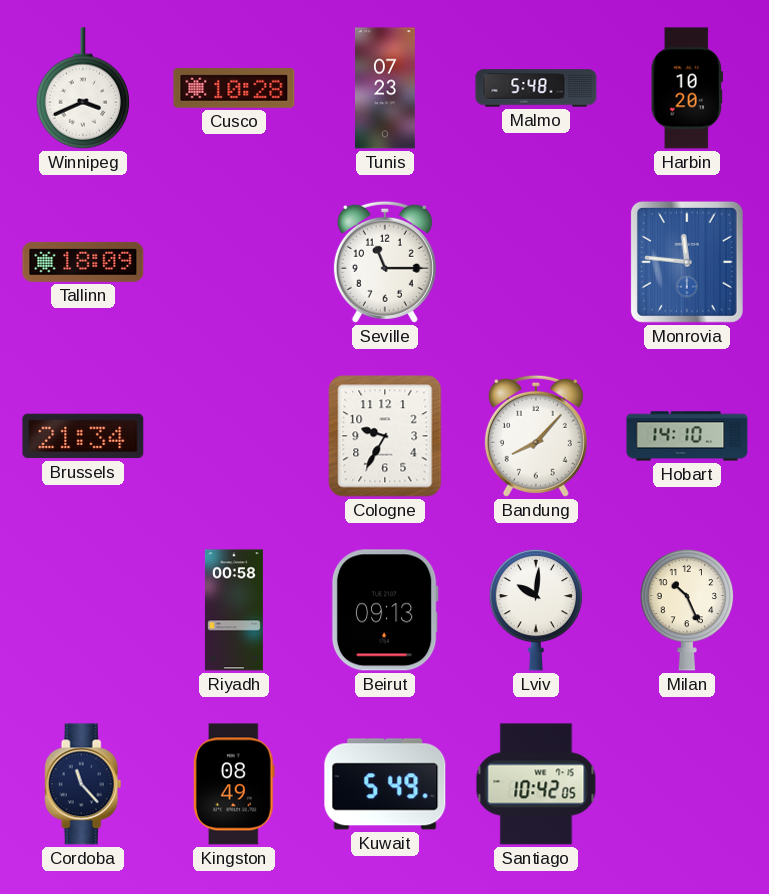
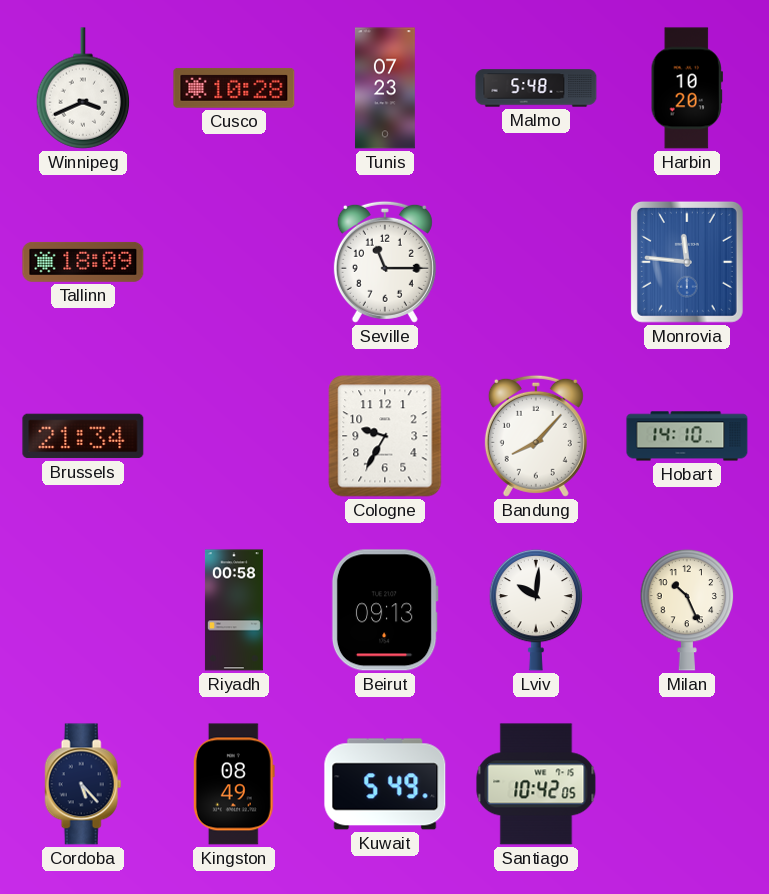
Cordoba: 11:23 -> 5:23 (83, 784)
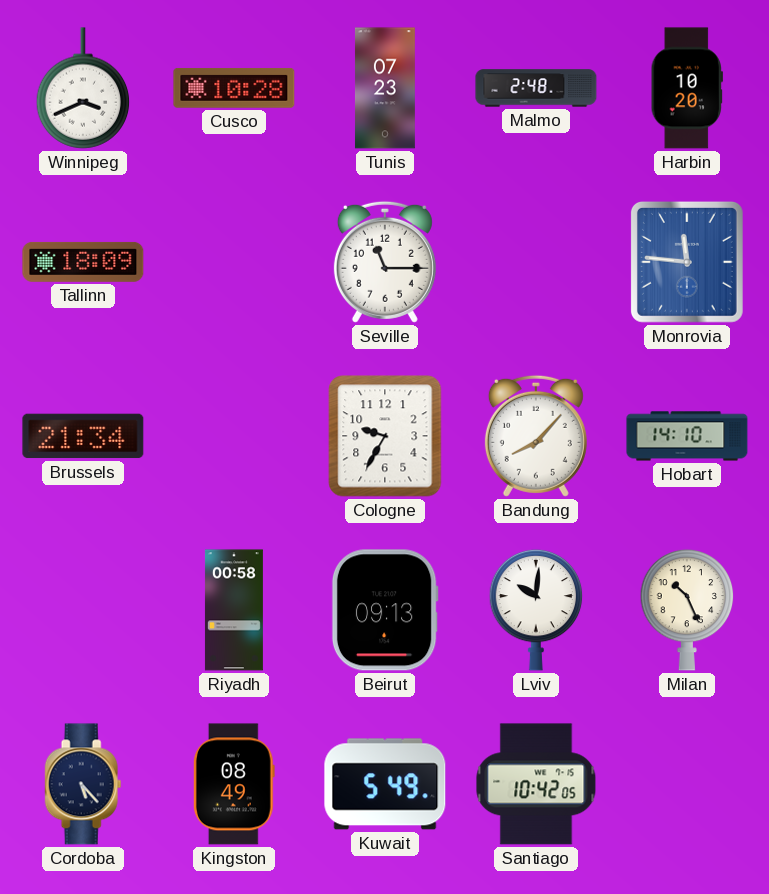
Malmo: 5:48 -> 2:48 (536, 88)
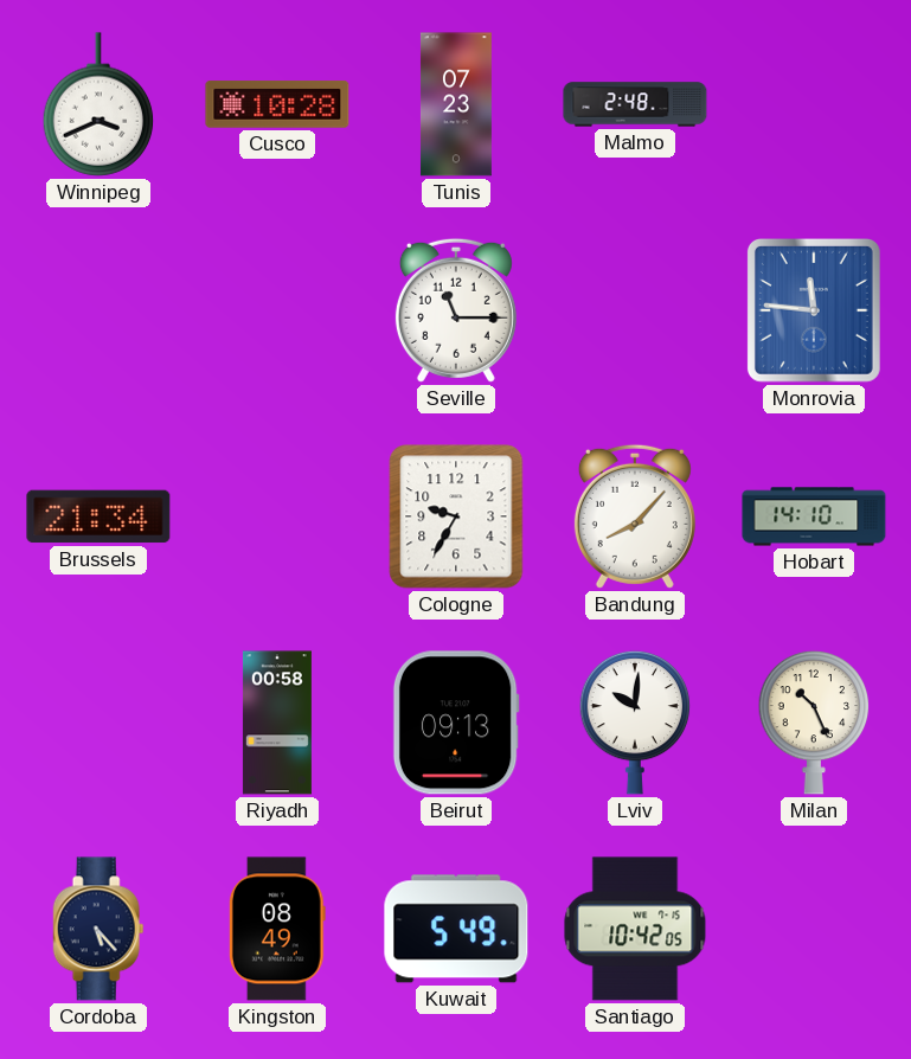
Harbin: 10:20 -> none (687, 88)
Tallinn: 18:09 -> none (83, 262)
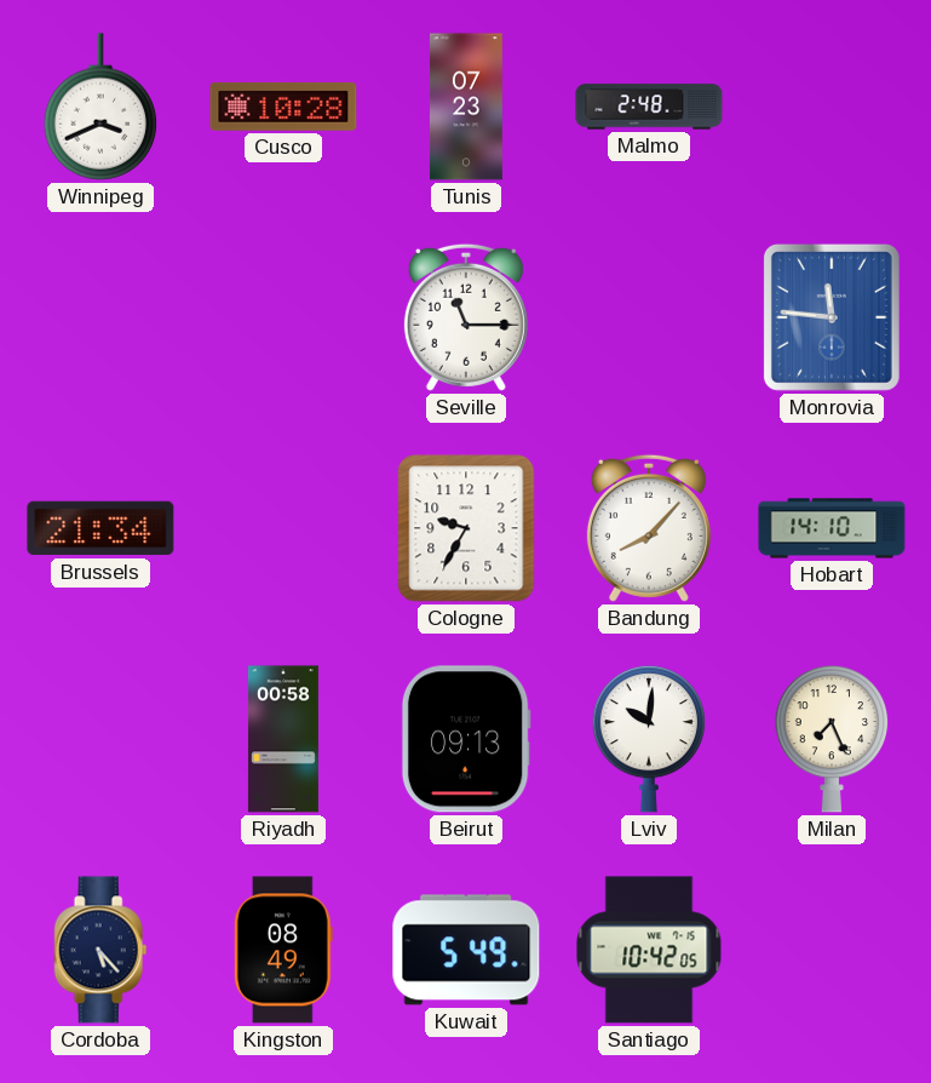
Milan: 10:26 -> 7:26 (832, 739)
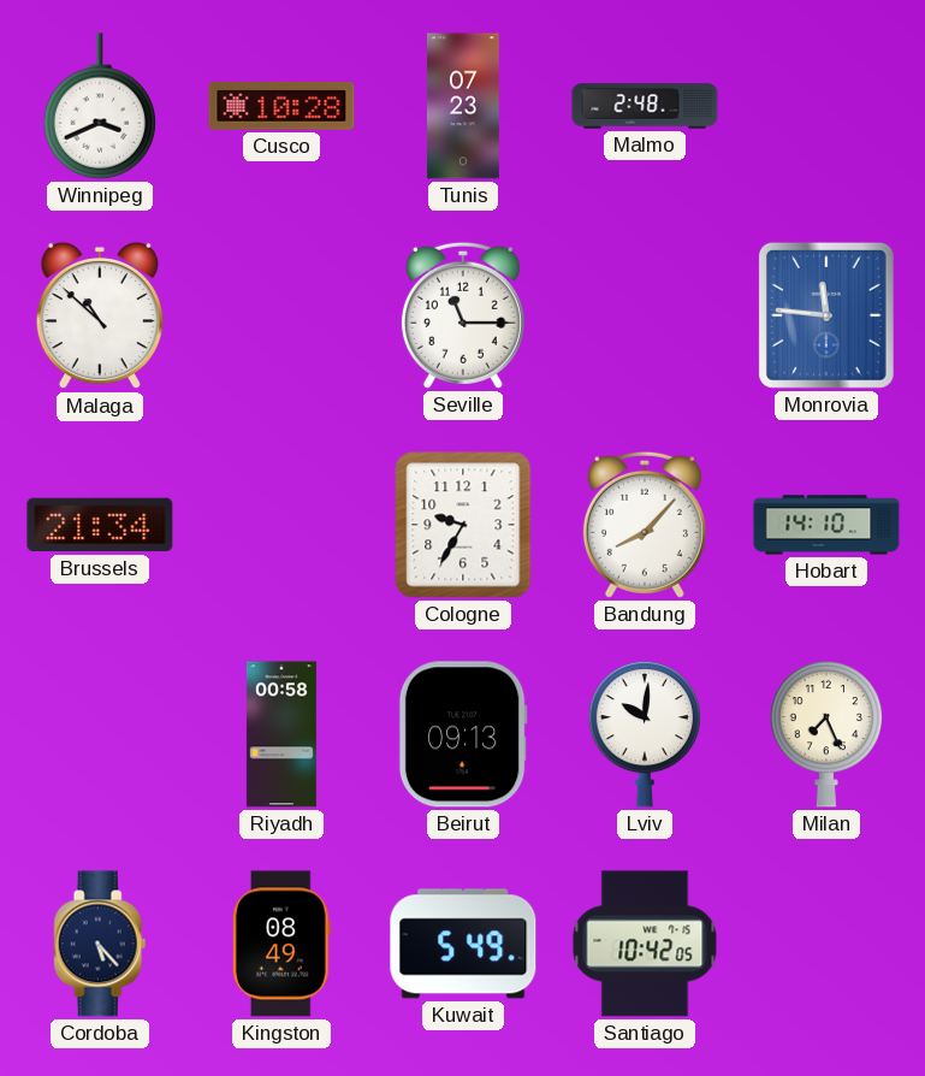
Malaga: none -> 10:52 (100, 315)
